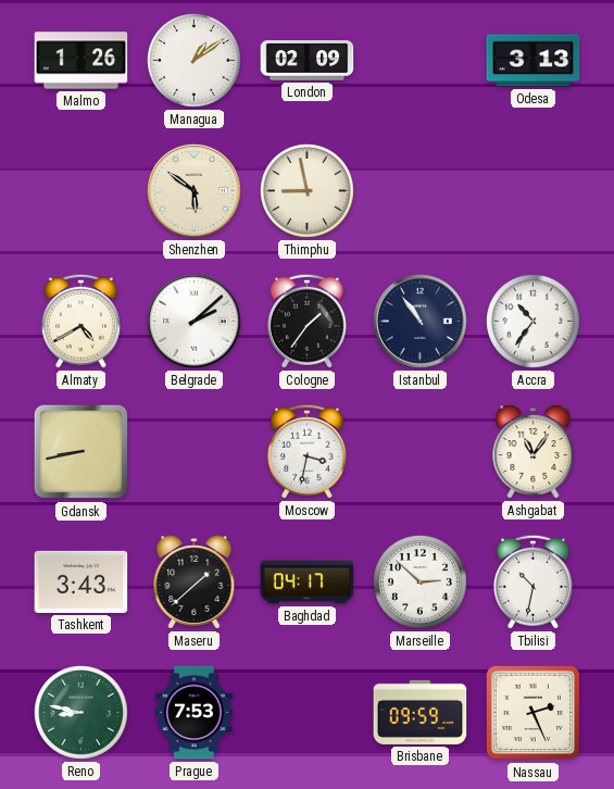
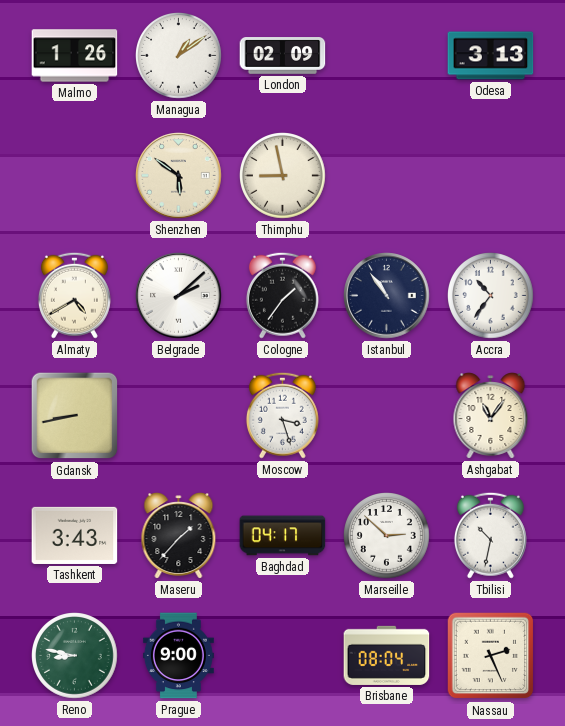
Moscow: 3:32 -> 3:27 (282, 415)
Maseru: 1:38 -> 1:37 (179, 536)
Prague: 7:53 -> 9:00 (178, 656)
Brisbane: 09:59 -> 08:04 (387, 655)
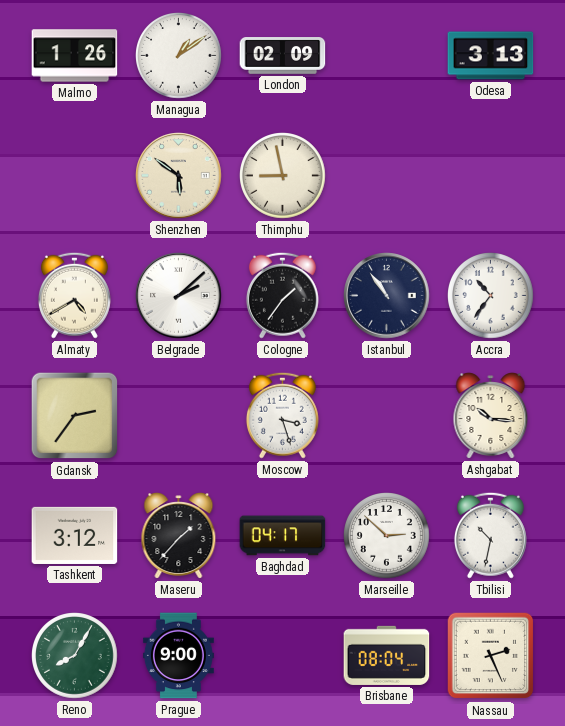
Gdansk: 8:43 -> 2:36 (75, 416)
Ashgabat: 11:06 -> 10:16 (491, 416)
Tashkent: 3:43 -> 3:12 (75, 535)
Reno: 8:47 -> 8:05 (75, 656)
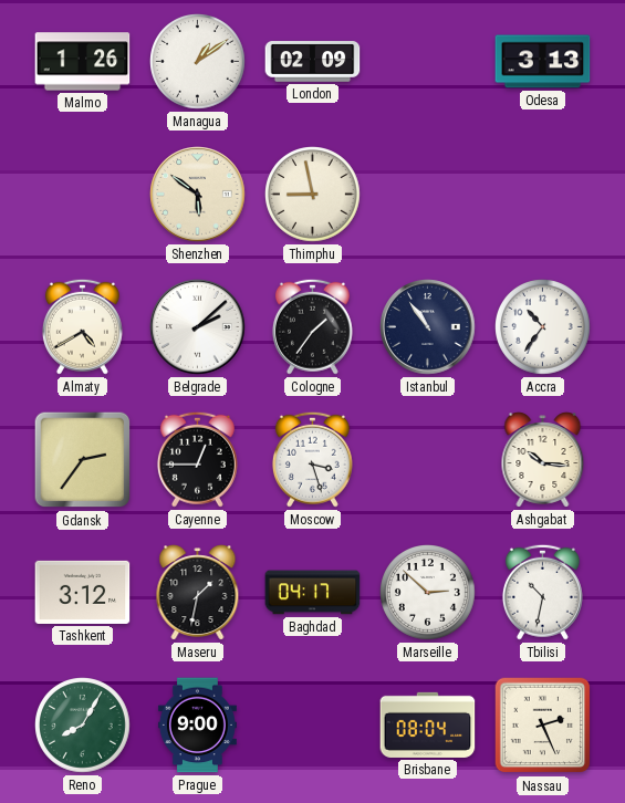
Cayenne: none -> 12:45 (197, 459)
Maseru: 1:37 -> 1:32 (198, 593)
